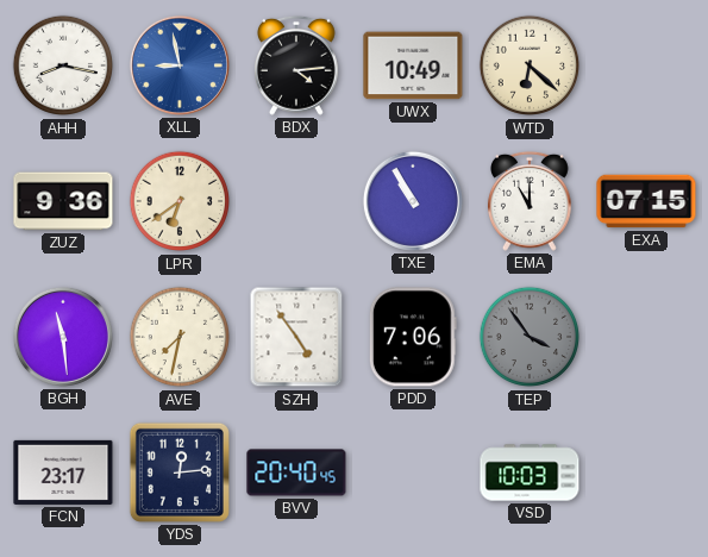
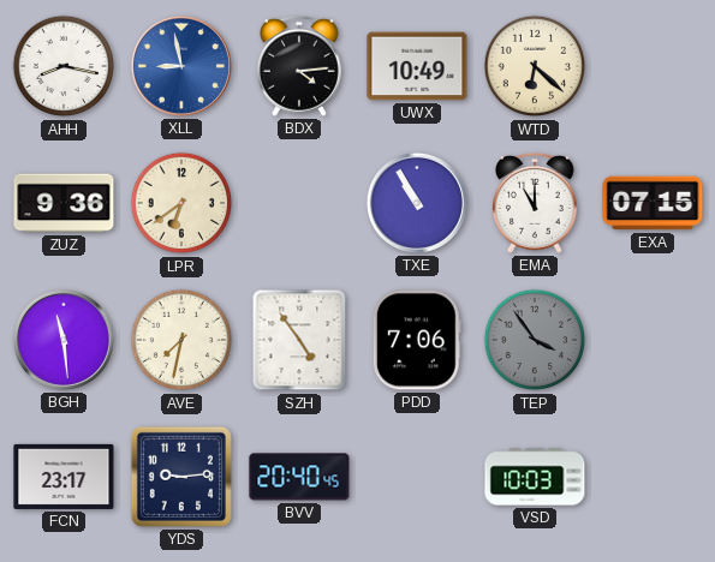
YDS: 12:14 -> 9:14 (181, 477)
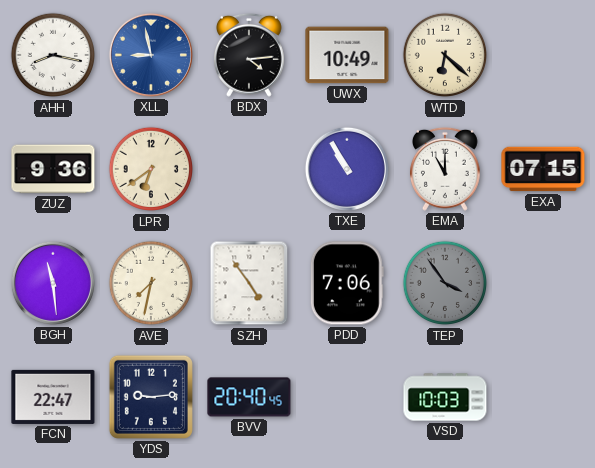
FCN: 23:17 -> 22:47 (53, 397)
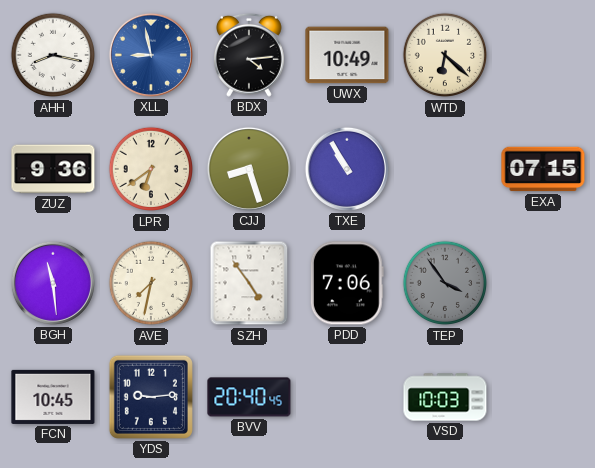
CJJ: none -> 8:27 (249, 169)
EMA: 11:00 -> none (445, 169)
FCN: 22:47 -> 10:45 (53, 397)
